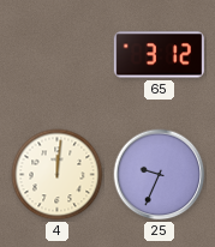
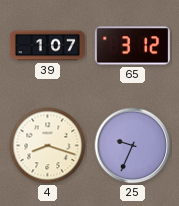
39: none -> 1:07 (47, 46)
4: 12:01 -> 8:18 (48, 146)
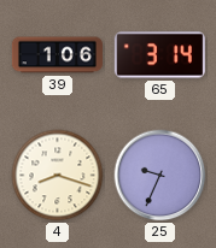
39: 1:07 -> 1:06 (57, 55)
65: 3:12 -> 3:14 (159, 55)
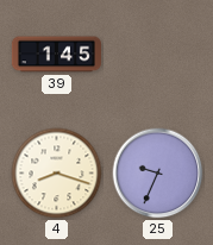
39: 1:06 -> 1:45 (56, 55)
65: 3:14 -> none (159, 55)
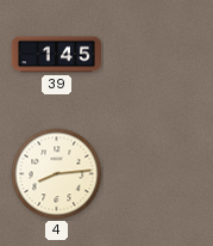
4: 8:18 -> 8:14 (57, 174)
25: 9:34 -> none (158, 174)
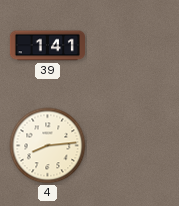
39: 1:45 -> 1:41 (47, 46)
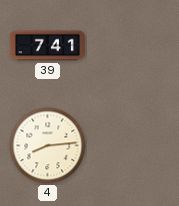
39: 1:41 -> 7:41 (47, 46)
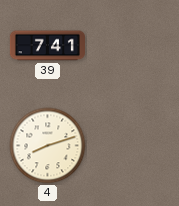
4: 8:14 -> 8:12 (48, 146)
